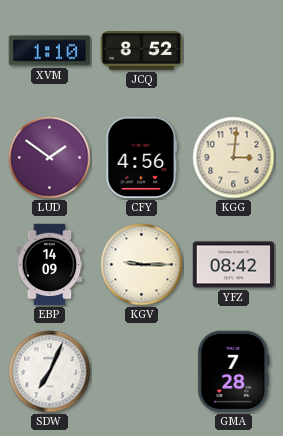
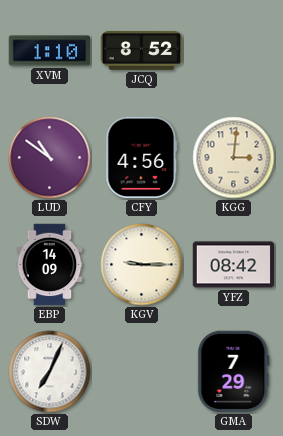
LUD: 1:51 -> 10:51 (50, 158)
GMA: 7:28 -> 7:29 (234, 372)
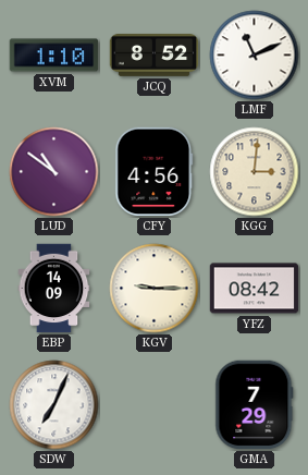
LMF: none -> 11:11 (255, 56)
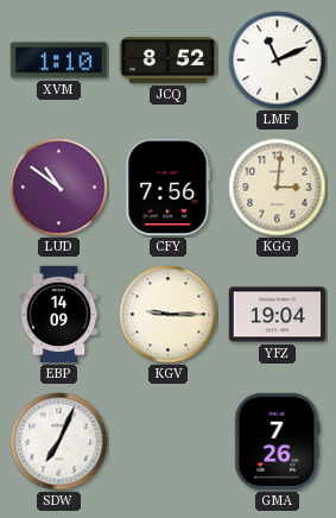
CFY: 4:56 -> 7:56 (169, 188)
YFZ: 08:42 -> 19:04 (278, 315)
GMA: 7:29 -> 7:26 (278, 442)
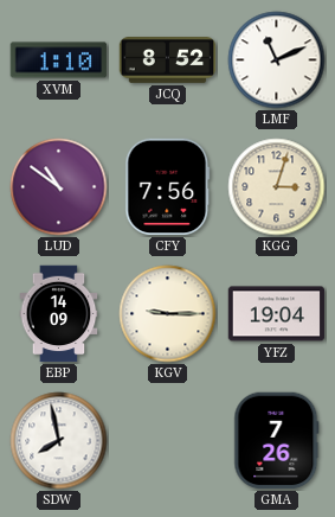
KGG: 3:01 -> 3:03 (277, 187)
SDW: 7:04 -> 7:58 (59, 441)
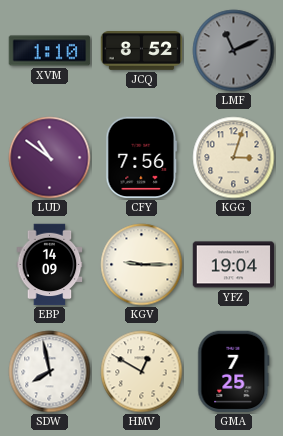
LMF dial: white -> grey (234, 51)
HMV: none -> 12:50 (142, 372)
GMA: 7:26 -> 7:25 (234, 372)
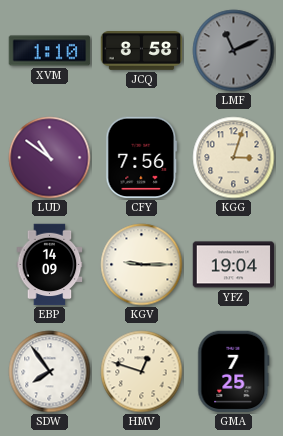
JCQ: 8:52 -> 8:58 (142, 51)
SDW: 7:58 -> 7:54 (50, 372)
HMV: 12:50 -> 12:48 (142, 372)
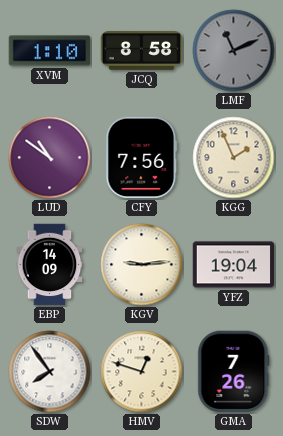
KGG: 3:03 -> 1:56 (234, 158)
KGV: 9:15 -> 9:14 (142, 265)
GMA: 7:25 -> 7:26 (234, 372)
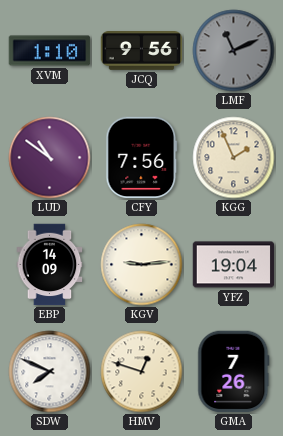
JCQ: 8:58 -> 9:56 (142, 51)
SDW: 7:54 -> 7:49 (50, 372)
